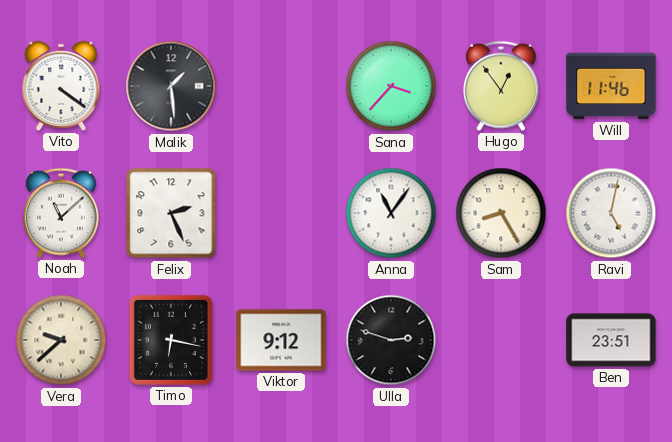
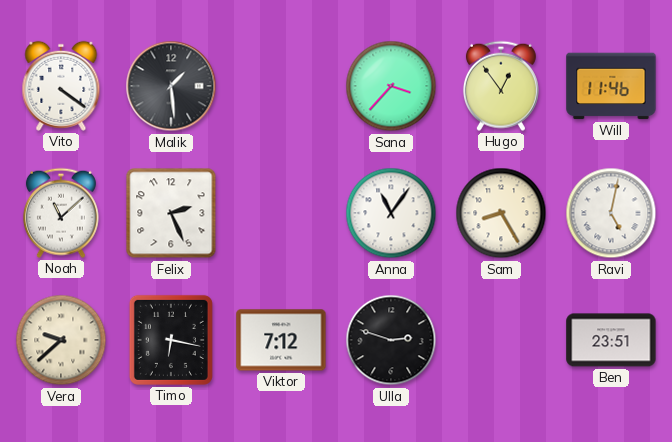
Viktor: 9:12 -> 7:12 (281, 340)
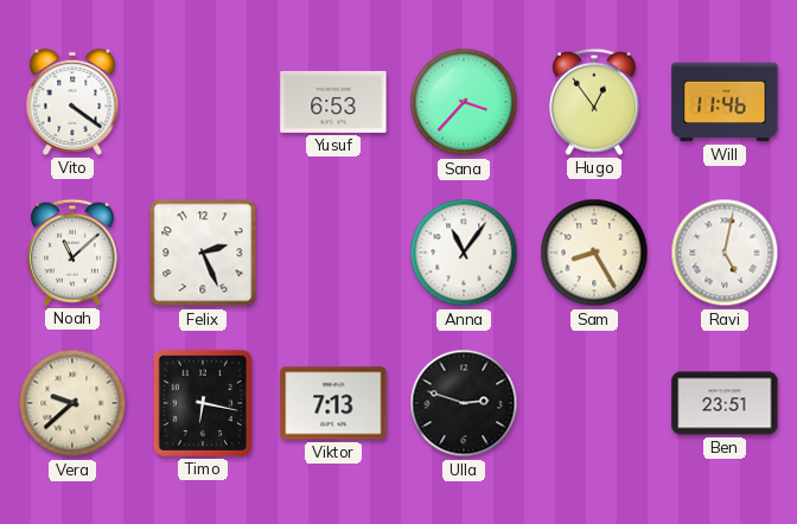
Malik: 1:29 -> none (171, 86)
Yusuf: none -> 6:53 (333, 102)
Viktor: 7:12 -> 7:13 (333, 403)
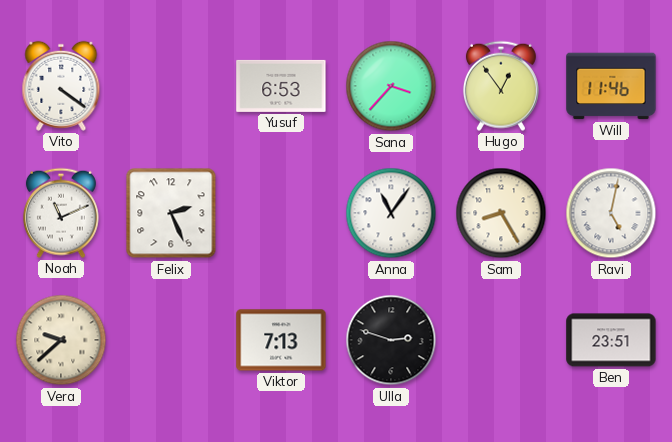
Noah: 11:08 -> 11:11 (61, 213)
Timo: 6:17 -> none (203, 403)
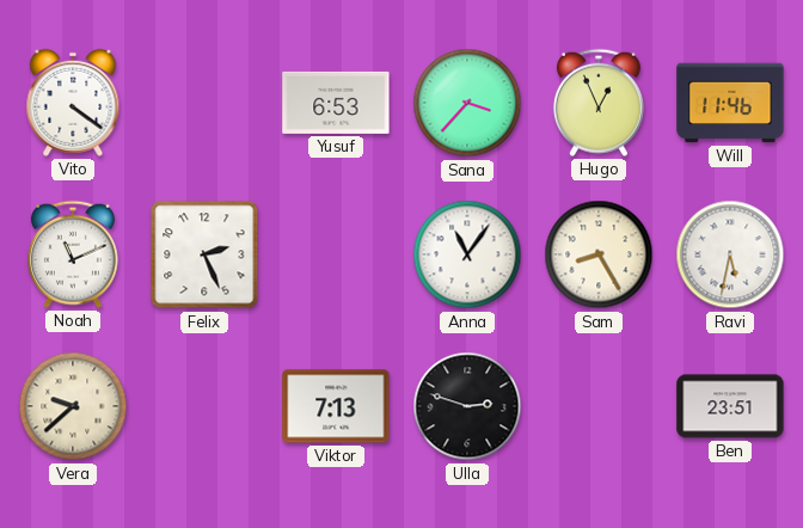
Hugo: 12:54 -> 12:56 (599, 103)
Ravi: 5:02 -> 5:32 (730, 254)
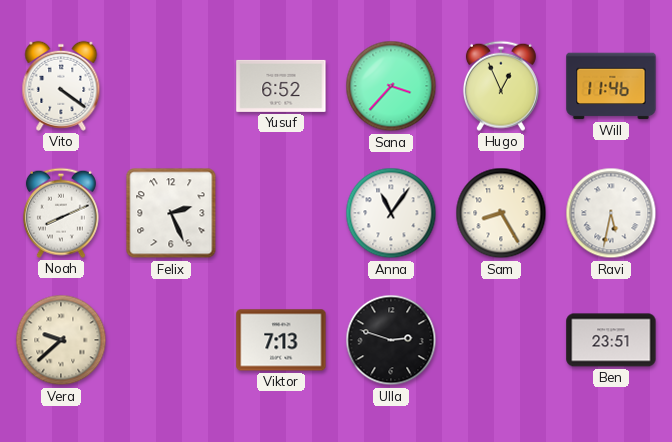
Yusuf: 6:53 -> 6:52 (281, 86)
Noah: 11:11 -> 8:11 (61, 213)
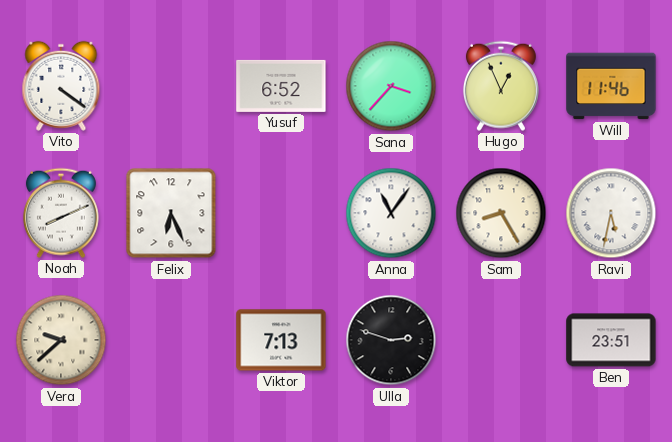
Felix: 2:26 -> 6:26 (171, 213)
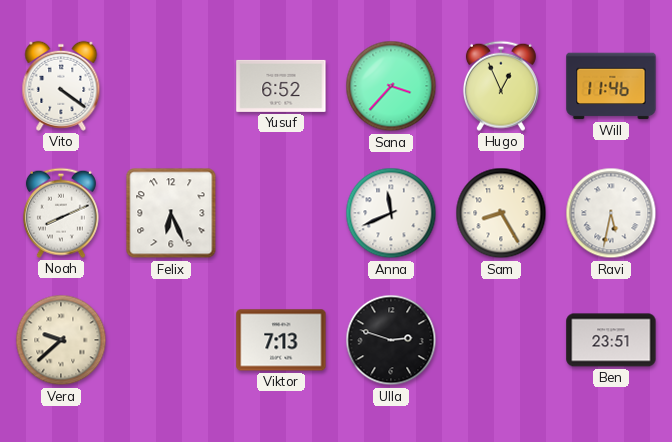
Anna: 11:06 -> 11:41 (391, 213)
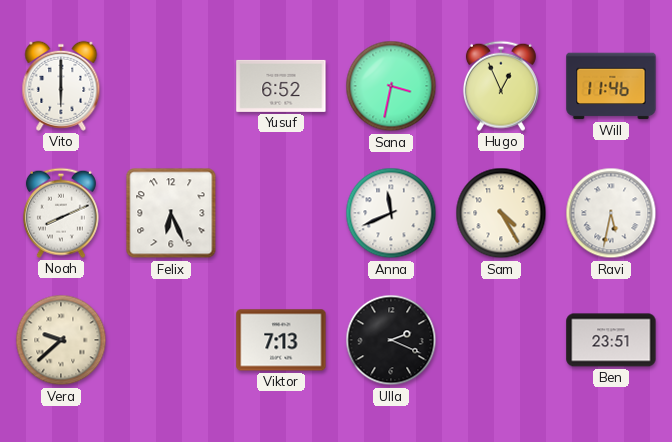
Vito: 4:21 -> 6:00 (61, 86)
Sana: 3:37 -> 3:32 (391, 86)
Sam: 8:25 -> 4:25 (501, 213)
Ulla: 2:48 -> 2:19 (391, 340)
